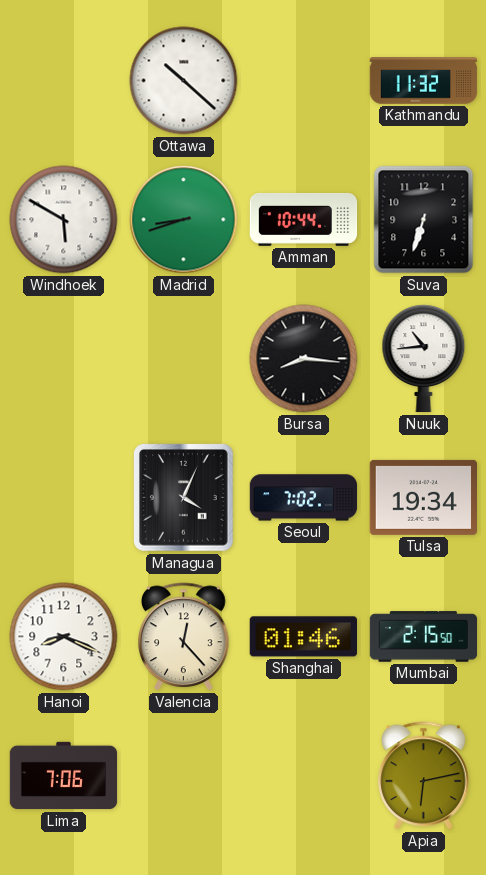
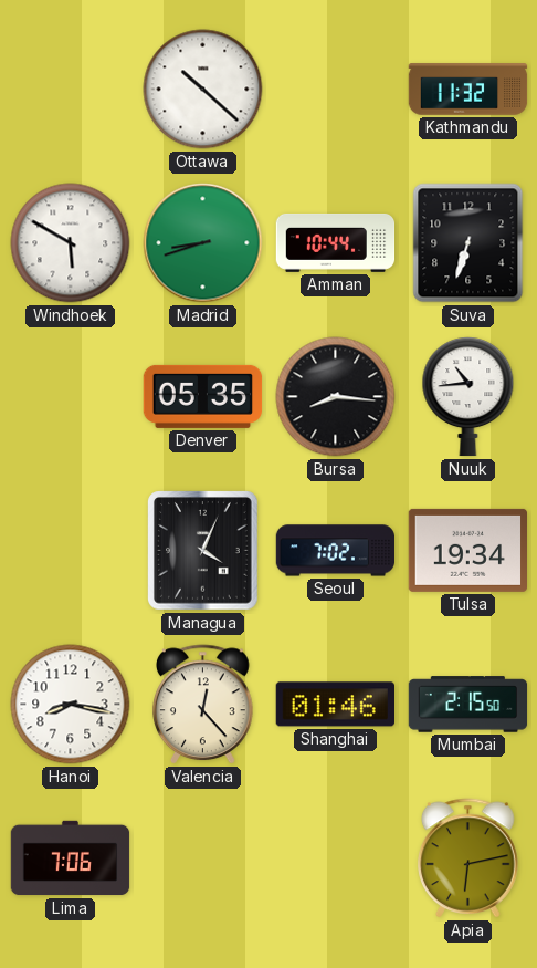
Denver: none -> 05:35 (203, 396)
Hanoi: 8:19 -> 8:17 (71, 705)
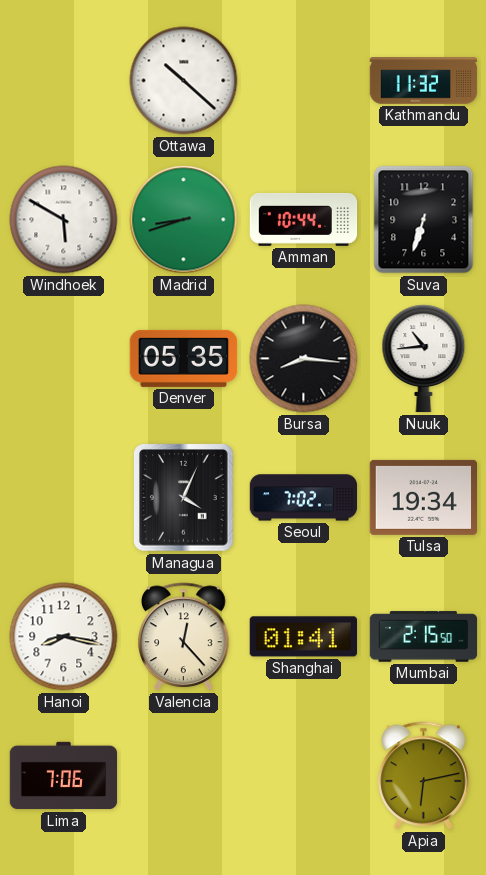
Shanghai: 01:46 -> 01:41 (303, 637)
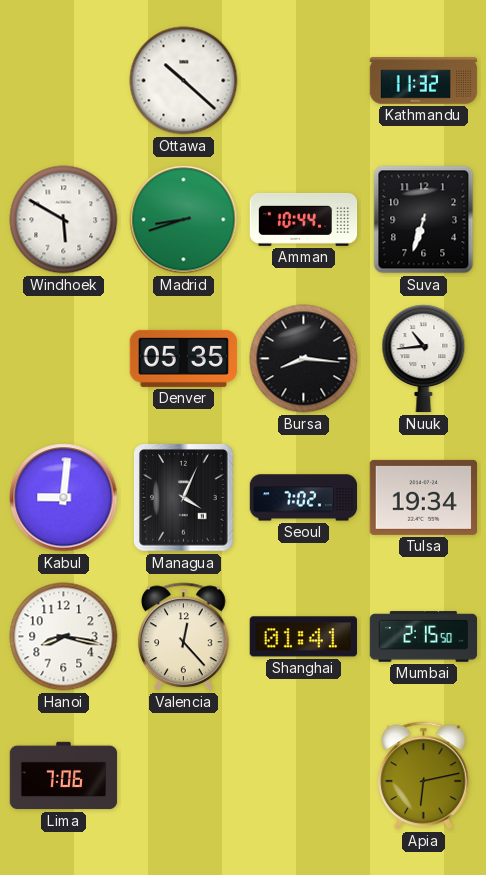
Kabul: none -> 9:01 (64, 498)
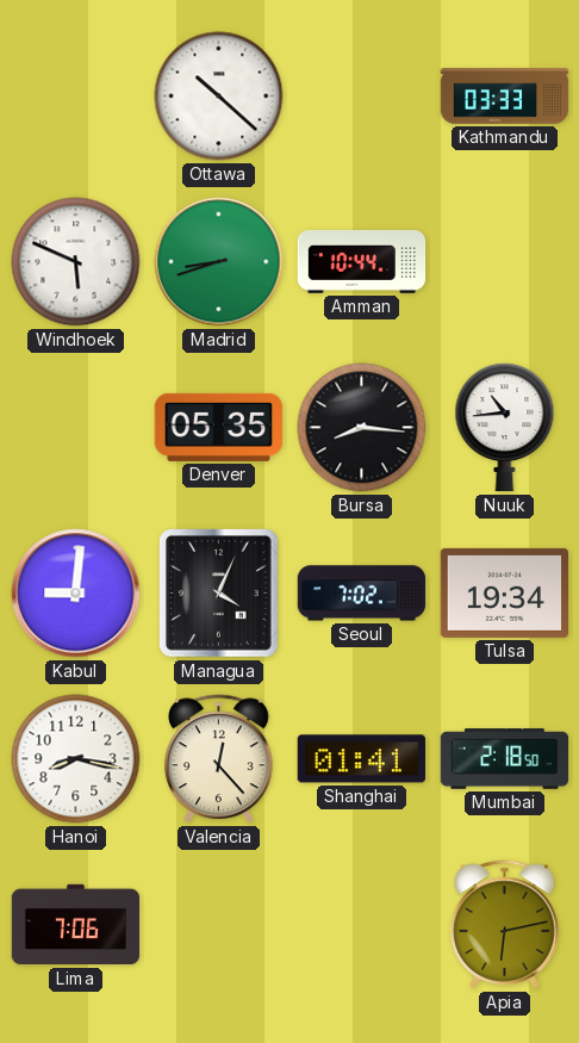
Kathmandu: 11:32 -> 03:33 (505, 97)
Windhoek: 5:50 -> 5:49 (76, 262)
Suva: 6:33 -> none (424, 220)
Mumbai: 2:15 -> 2:18 (505, 759)
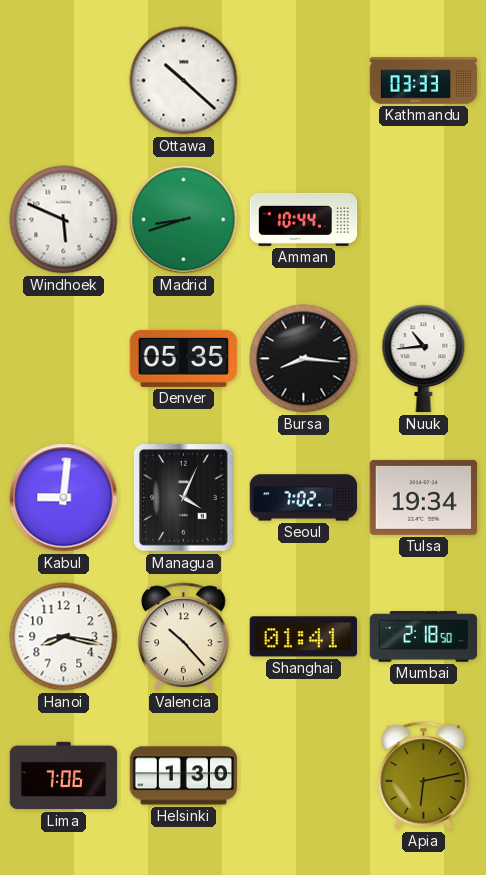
Valencia: 12:23 -> 10:23 (184, 637)
Helsinki: none -> 1:30 (184, 776)
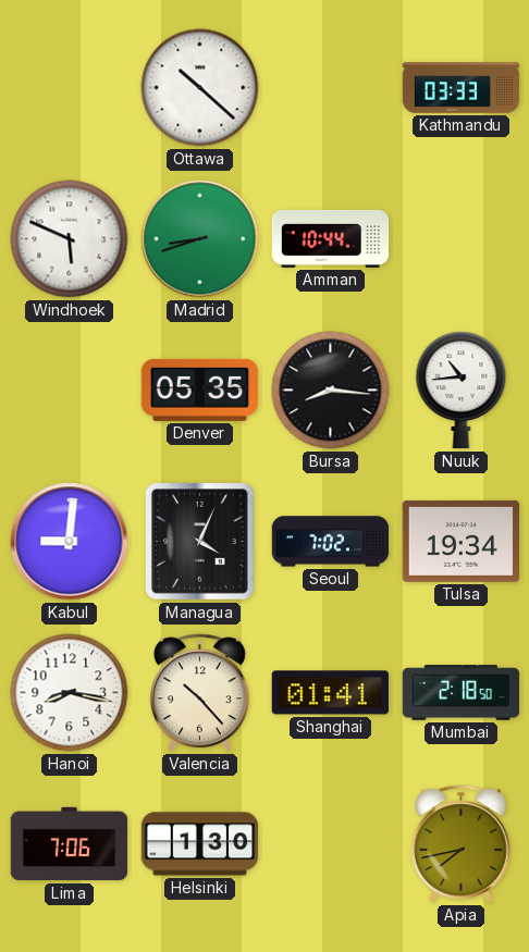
Apia: 6:13 -> 7:43 (462, 844)
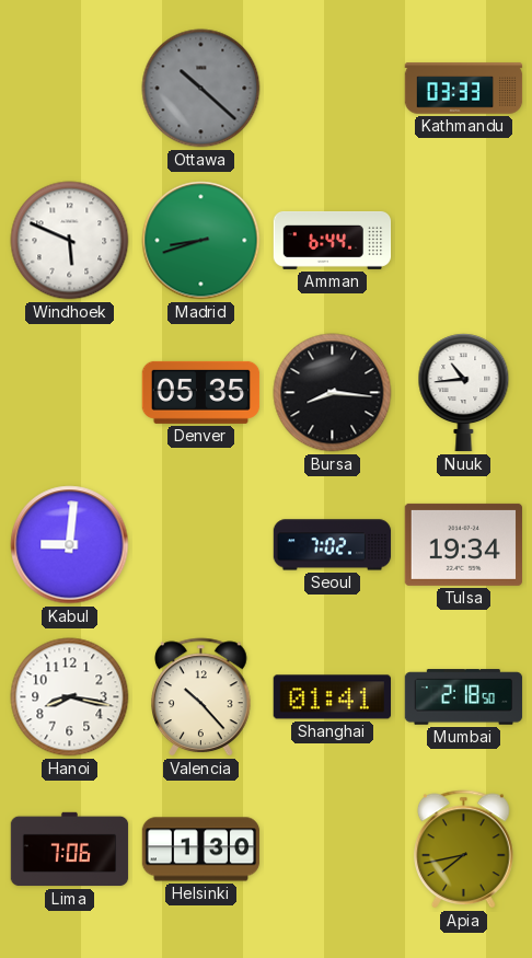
Ottawa dial: white -> grey (201, 89)
Amman: 10:44 -> 6:44 (333, 240)
Managua: 4:04 -> none (200, 542)
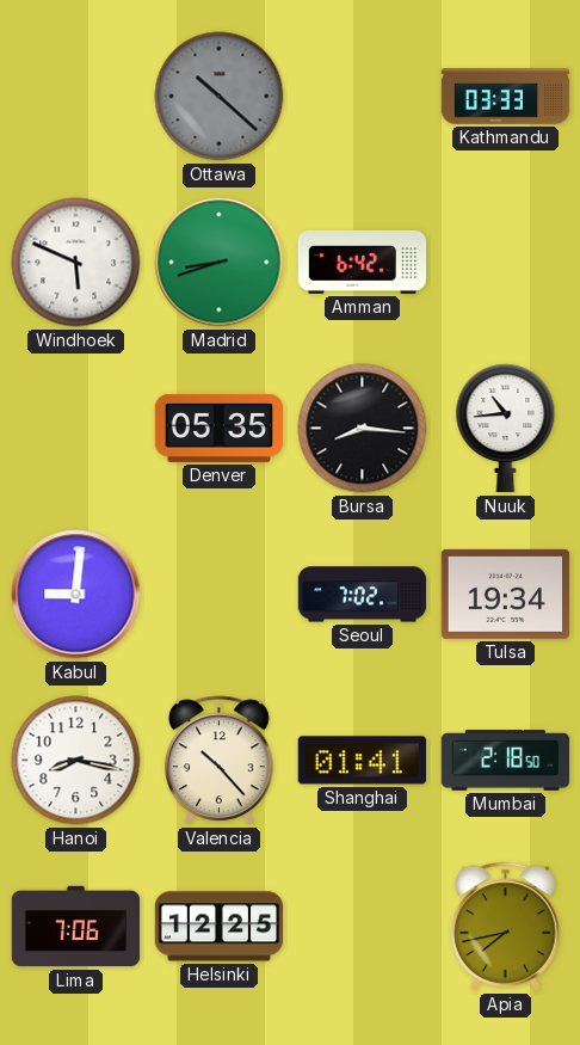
Amman: 6:44 -> 6:42 (363, 262)
Helsinki: 1:30 -> 12:25 (220, 927)
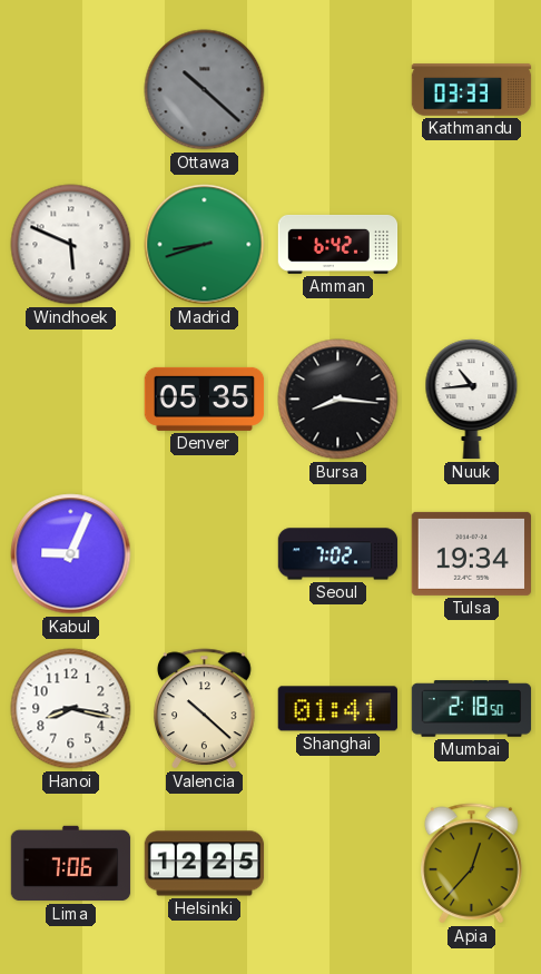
Kabul: 9:01 -> 9:04 (71, 554)
Valencia: 10:23 -> 10:22 (205, 709)
Apia: 7:43 -> 12:37 (472, 864)
